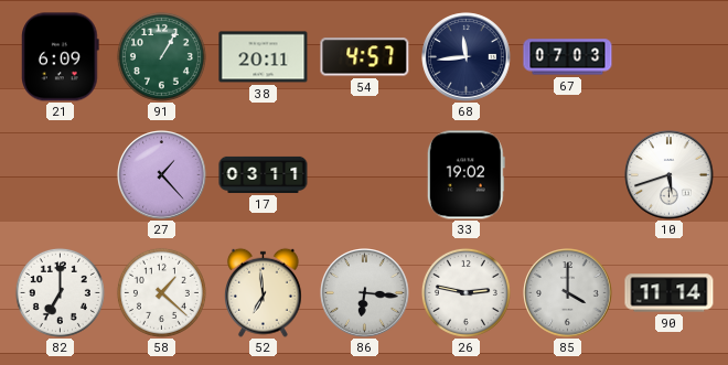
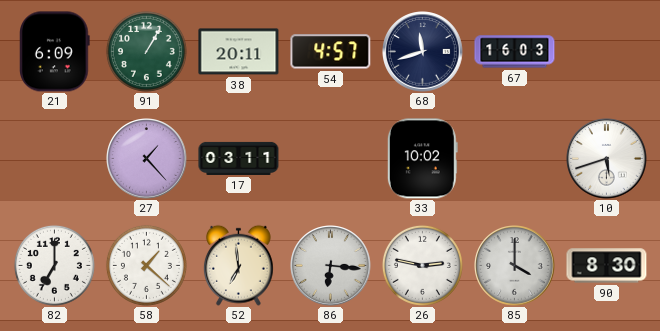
68: 11:44 -> 11:42 (423, 52)
67: 07:03 -> 16:03 (515, 52)
33: 19:02 -> 10:02 (422, 159)
90: 11:14 -> 8:30 (607, 266)
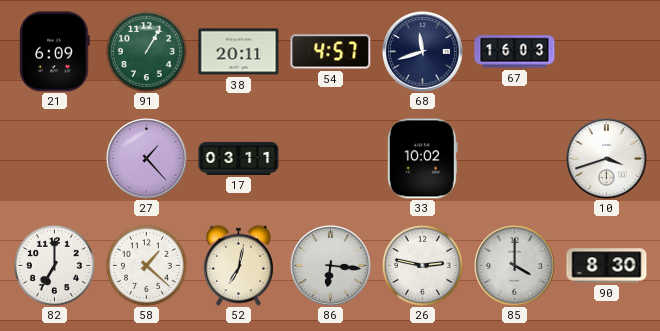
10: 5:42 -> 3:42 (607, 159)
52: 6:59 -> 7:02 (239, 265)
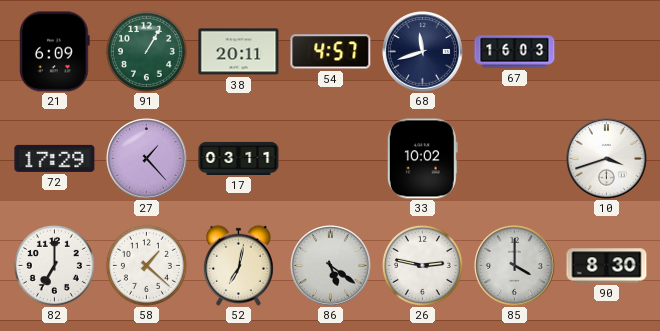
72: none -> 17:29 (55, 158)
86: 6:16 -> 5:21 (331, 266)
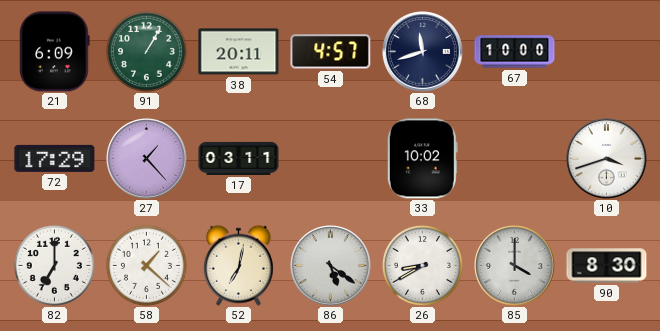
67: 16:03 -> 10:00 (515, 52)
26: 2:47 -> 8:40 (422, 265)
